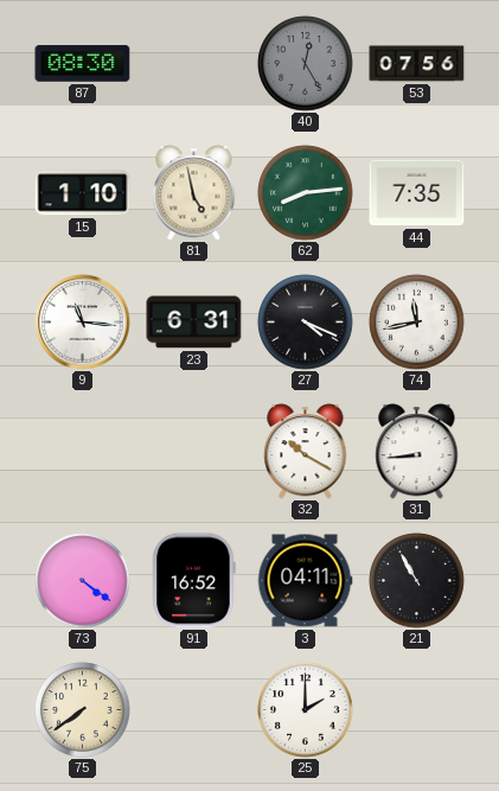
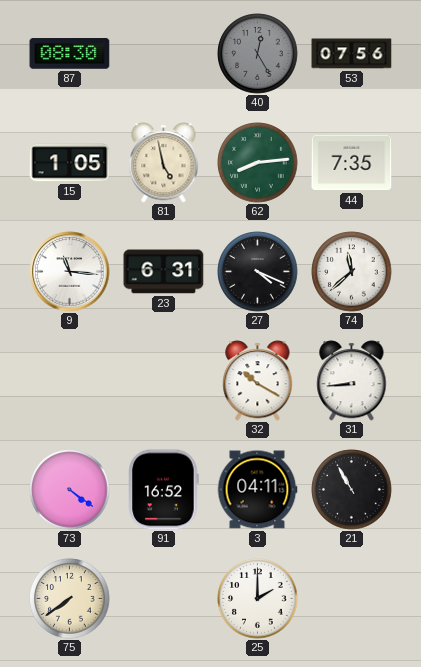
15: 1:10 -> 1:05 (70, 163)
74: 11:43 -> 11:38 (352, 272)
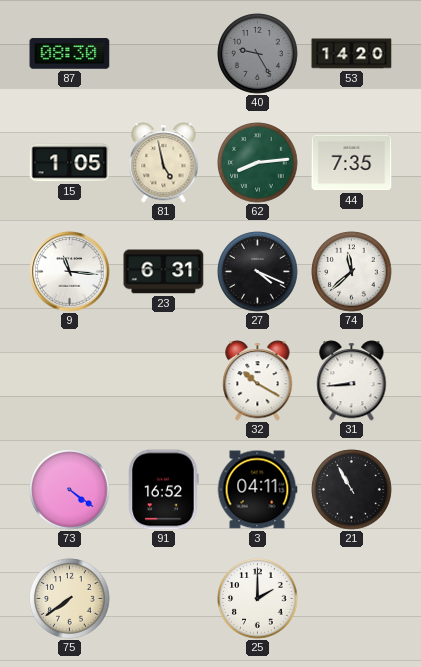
40: 12:25 -> 9:25 (258, 54)
53: 07:56 -> 14:20 (352, 54)
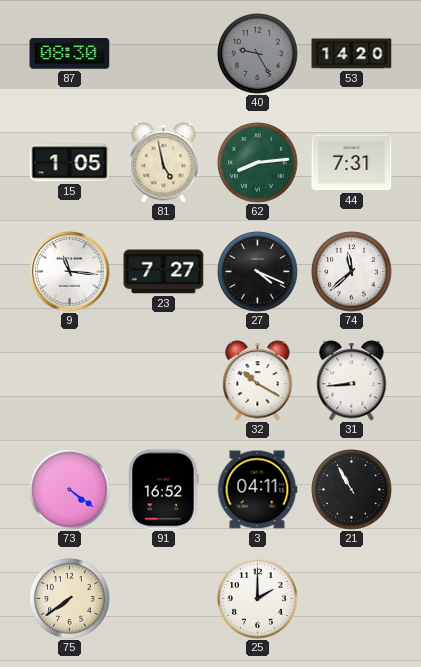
44: 7:35 -> 7:31 (352, 163)
23: 6:31 -> 7:27 (164, 272)
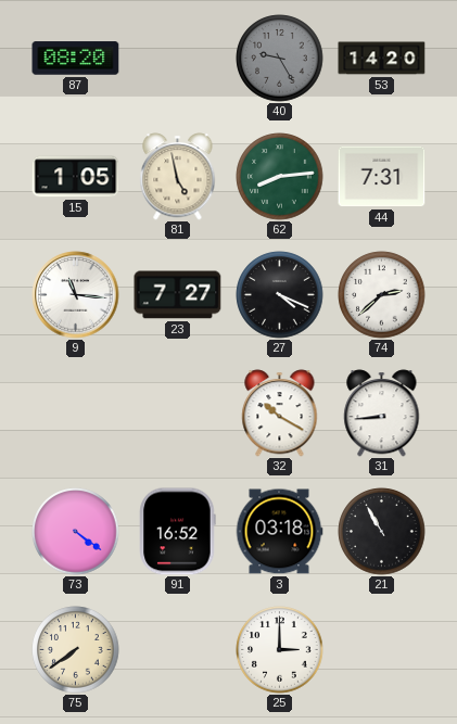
87: 08:30 -> 08:20 (76, 59)
74: 11:38 -> 2:38 (382, 295)
3: 04:11 -> 03:18 (279, 532)
25: 2:00 -> 3:00 (280, 650)
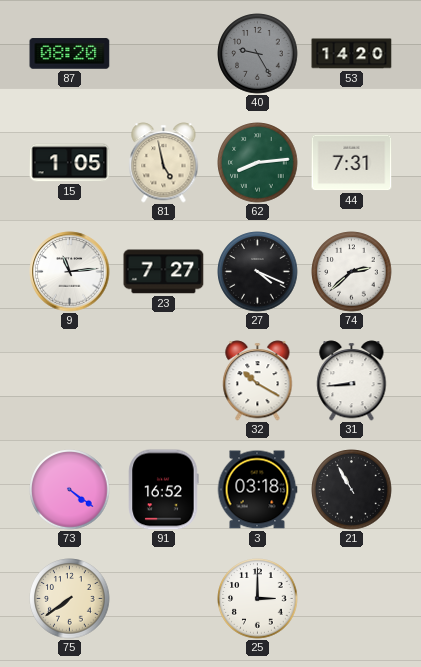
9: 11:16 -> 11:14 (70, 272)
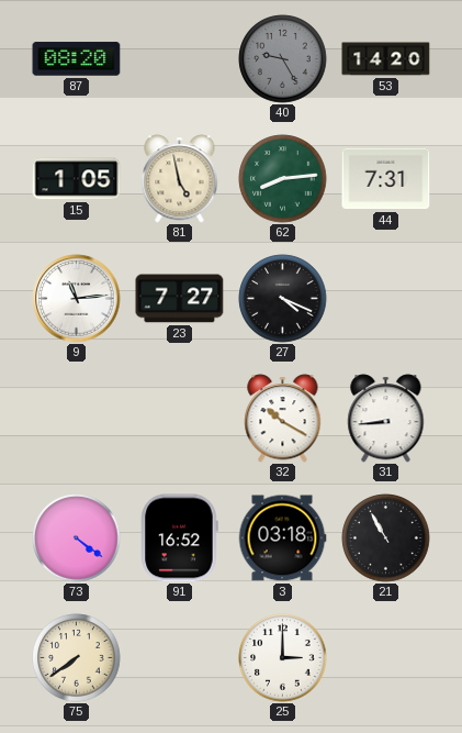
74: 2:38 -> none (352, 272)
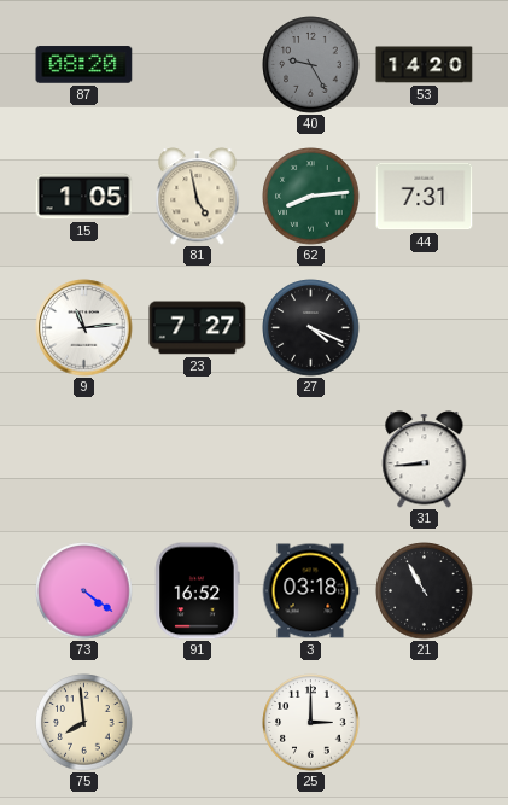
32: 10:20 -> none (283, 419)
75: 7:39 -> 7:59 (84, 723)
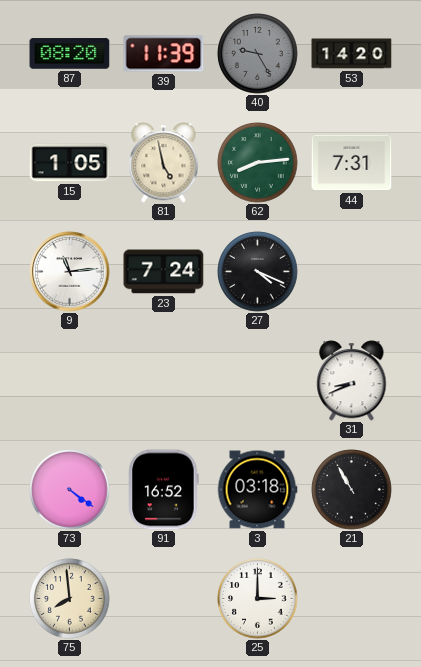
39: none -> 11:39 (164, 54)
23: 7:27 -> 7:24 (164, 272)
31: 8:44 -> 8:41 (352, 381)
